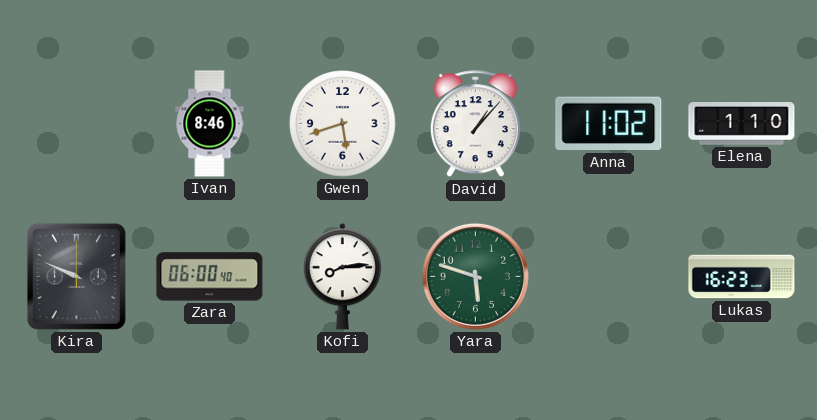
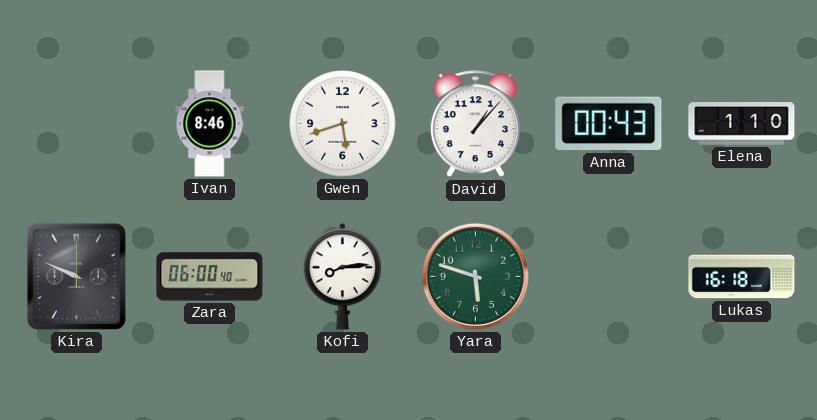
Anna: 11:02 -> 00:43 (609, 124)
Lukas: 16:23 -> 16:18 (742, 277)
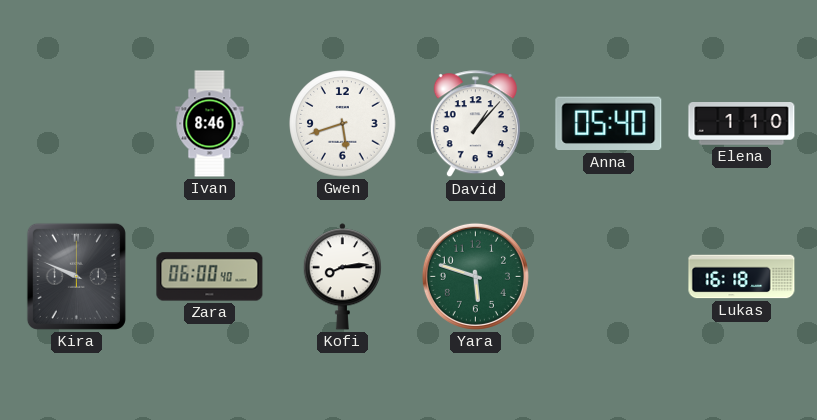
Anna: 00:43 -> 05:40 (609, 124)
